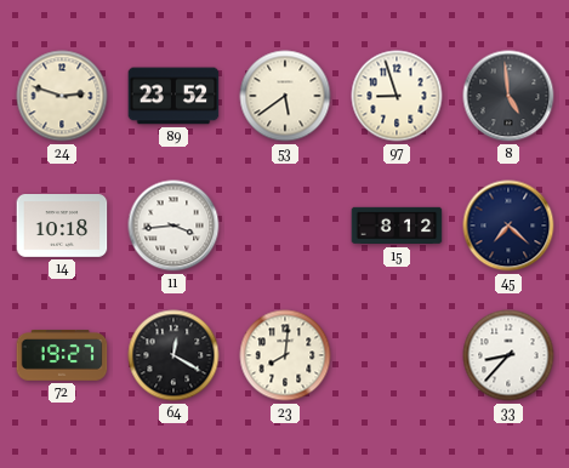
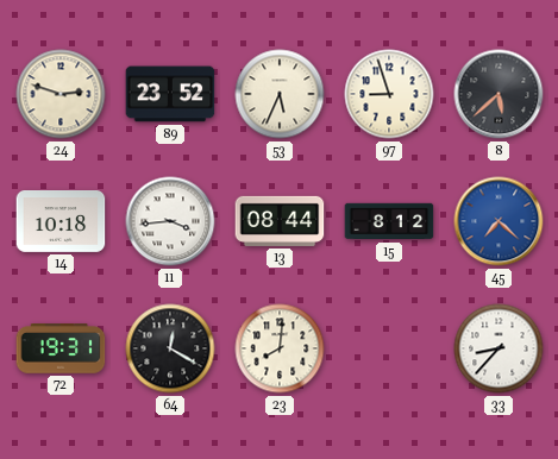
53: 5:39 -> 5:34 (280, 94)
8: 4:59 -> 5:38 (499, 94)
13: none -> 08:44 (280, 221)
45 dial: navy -> blue (499, 221)
72: 19:27 -> 19:31 (61, 348)
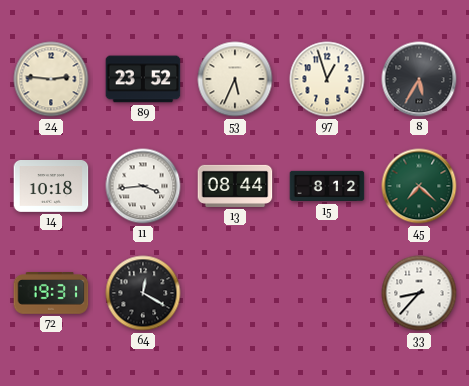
24: 2:48 -> 2:46 (51, 79)
97: 8:57 -> 12:57 (327, 79)
8: 5:38 -> 5:35 (419, 79)
45 dial: blue -> green (419, 186)
23: 8:01 -> none (280, 348)
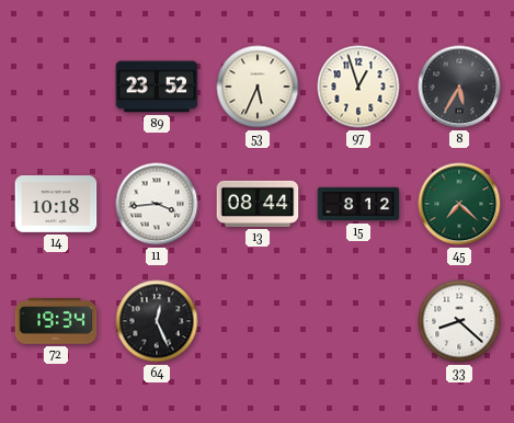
24: 2:46 -> none (51, 79)
72: 19:31 -> 19:34 (56, 321)
64: 12:20 -> 12:26 (157, 321)
33: 8:37 -> 8:22 (459, 321)
